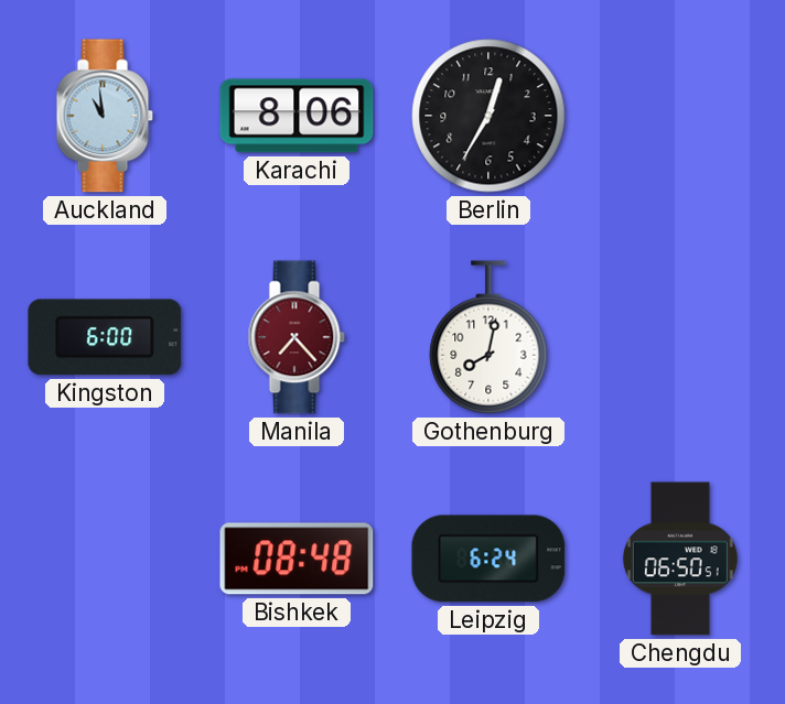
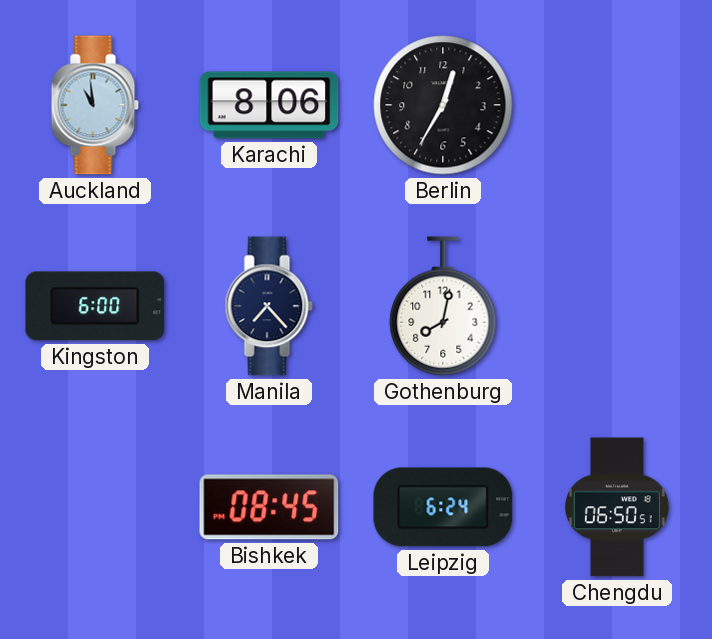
Manila dial: burgundy -> navy (269, 306)
Bishkek: 08:48 -> 08:45 (269, 507)
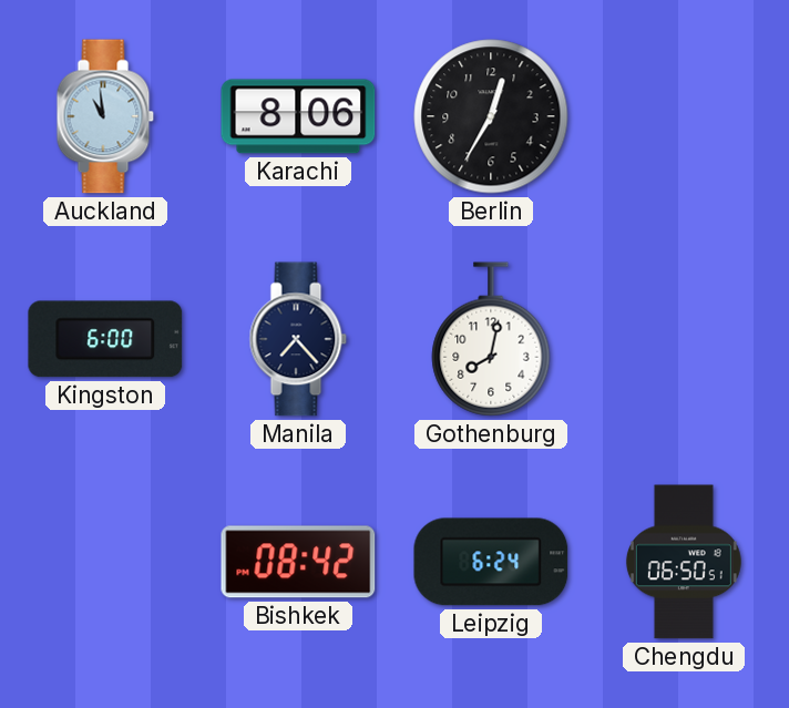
Bishkek: 08:45 -> 08:42 (298, 562)
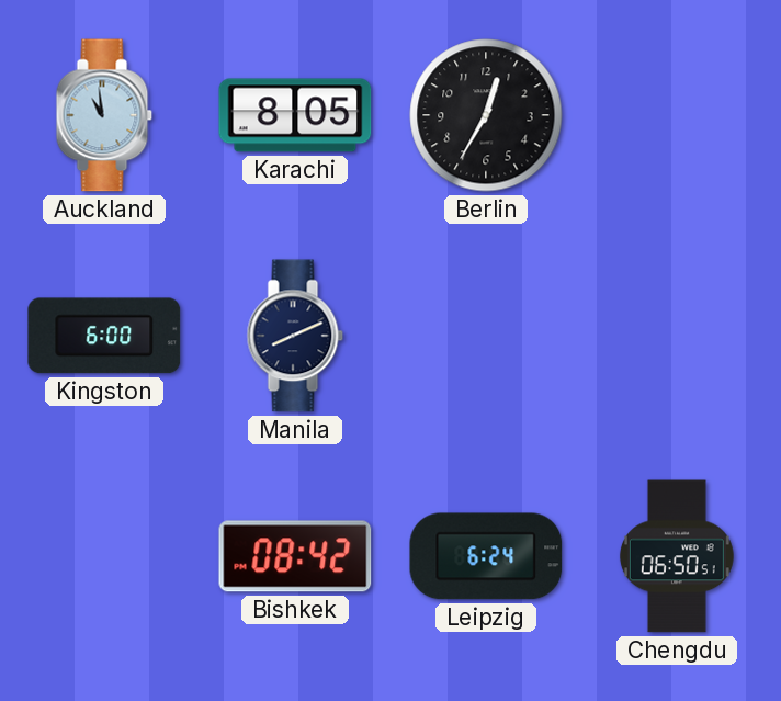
Karachi: 8:06 -> 8:05 (295, 115)
Manila: 7:23 -> 8:11 (295, 336)
Gothenburg: 8:02 -> none (491, 339)
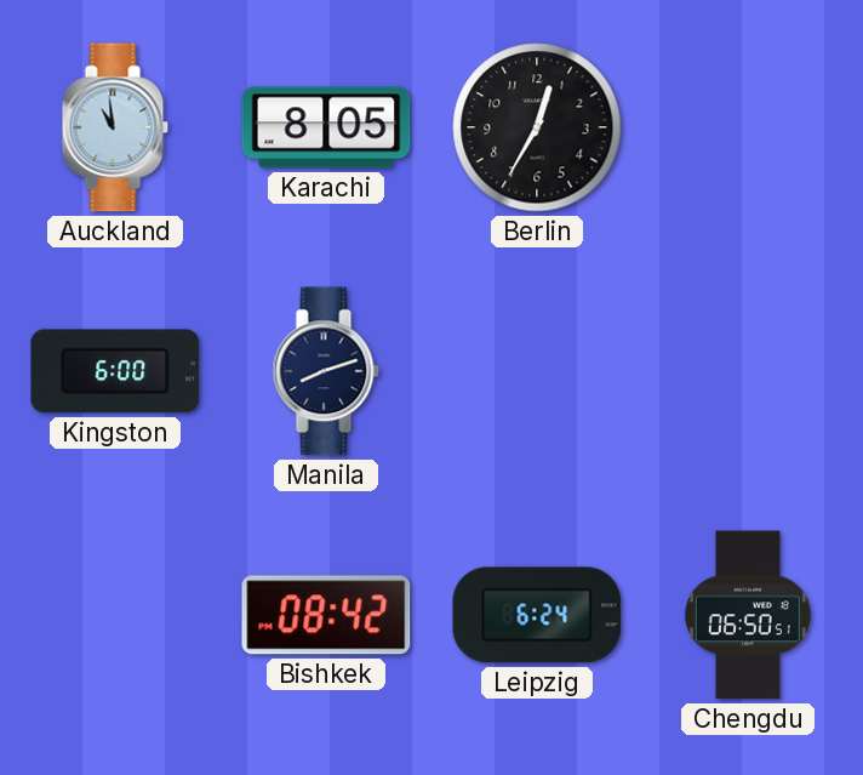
Manila: 8:11 -> 8:12 (326, 371)
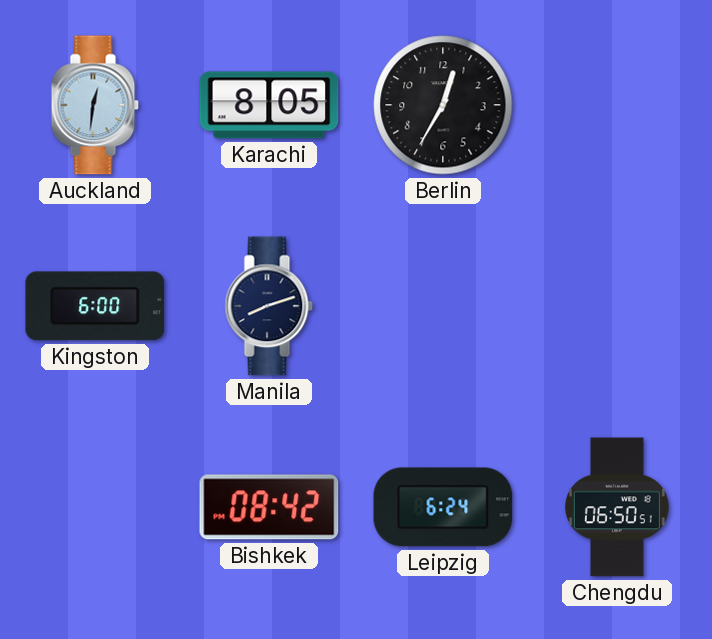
Auckland: 10:59 -> 12:31 (95, 105)
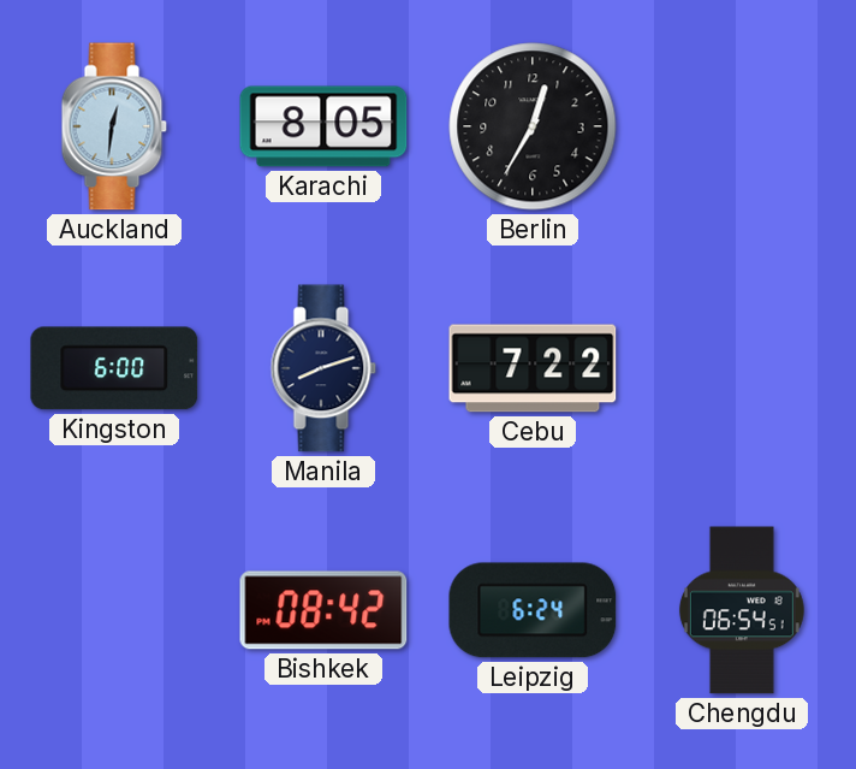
Cebu: none -> 7:22 (533, 368)
Chengdu: 06:50 -> 06:54 (742, 610)
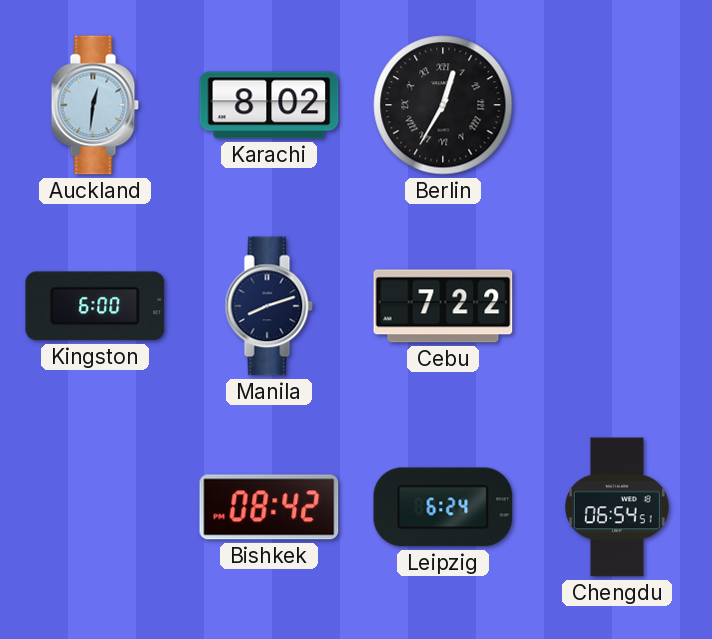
Karachi: 8:05 -> 8:02 (269, 105)
Berlin numerals: Arabic -> Roman (443, 105)
